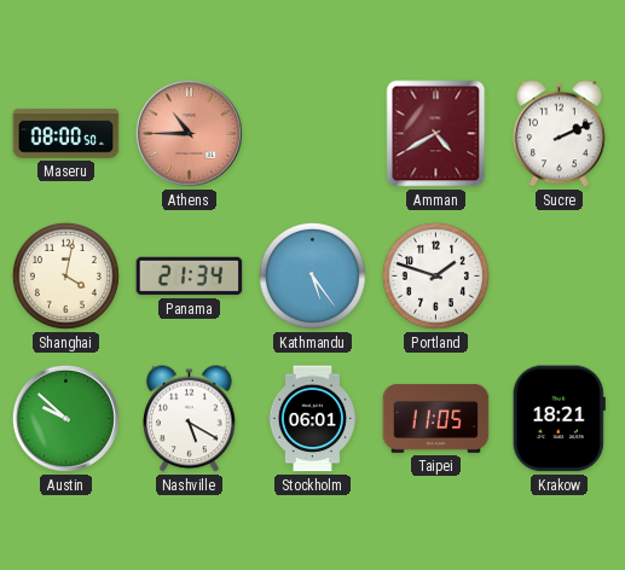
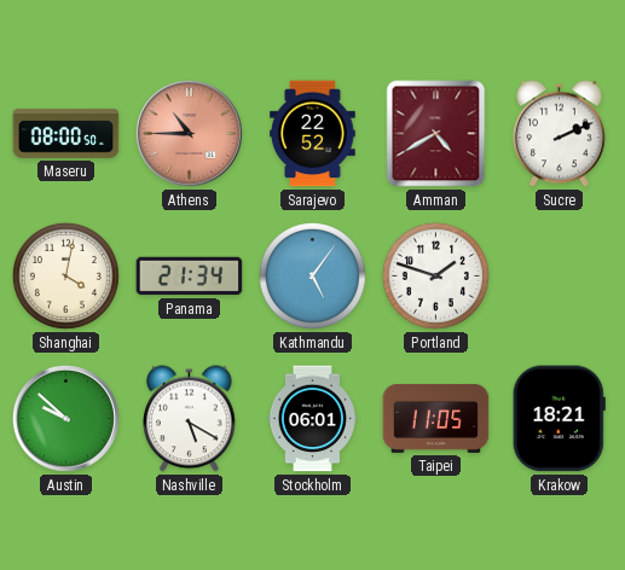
Sarajevo: none -> 22:52 (313, 134)
Kathmandu: 5:24 -> 5:06 (312, 275)
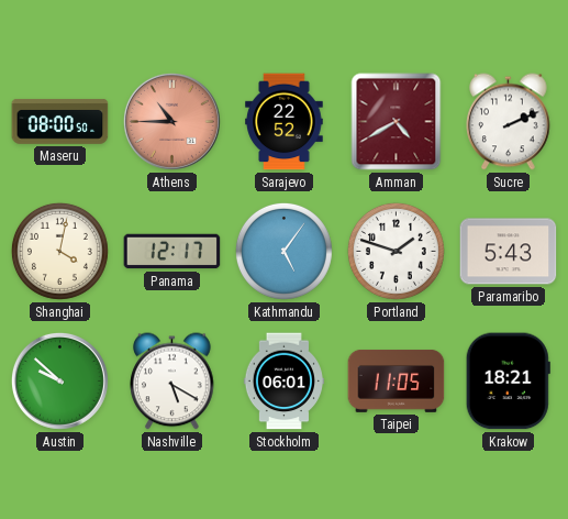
Panama: 21:34 -> 12:17 (172, 252)
Paramaribo: none -> 5:43 (509, 252)
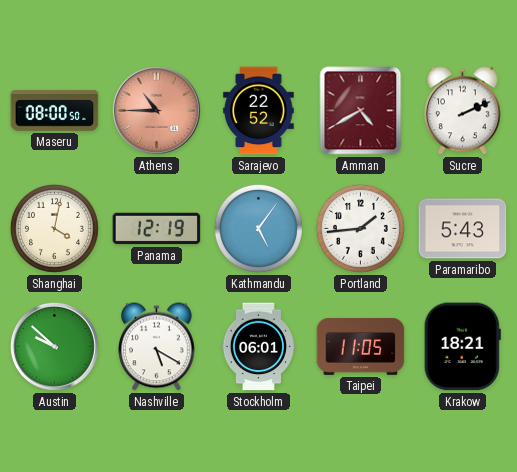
Panama: 12:17 -> 12:19 (157, 229)
Portland: 1:48 -> 1:44 (360, 228)
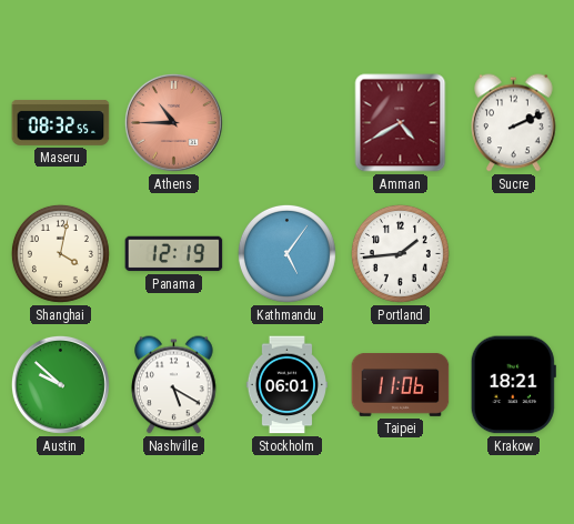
Maseru: 08:00 -> 08:32 (61, 123)
Sarajevo: 22:52 -> none (259, 111)
Paramaribo: 5:43 -> none (463, 229)
Taipei: 11:05 -> 11:06 (401, 385)
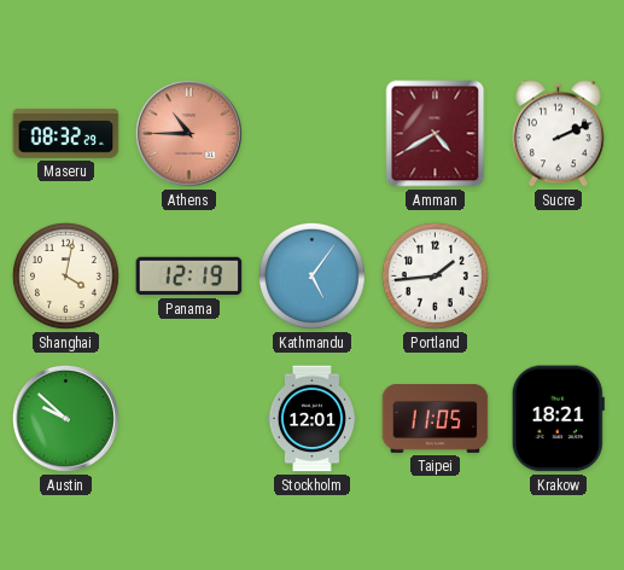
Maseru: 08:32:55 -> 08:32:29 (66, 134)
Nashville: 5:20 -> none (174, 385)
Stockholm: 06:01 -> 12:01 (311, 419)
Taipei: 11:06 -> 11:05 (436, 419)
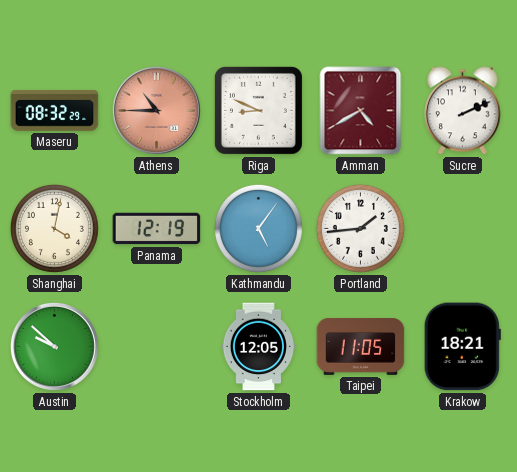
Riga: none -> 8:49 (258, 110)
Stockholm: 12:01 -> 12:05 (258, 347)
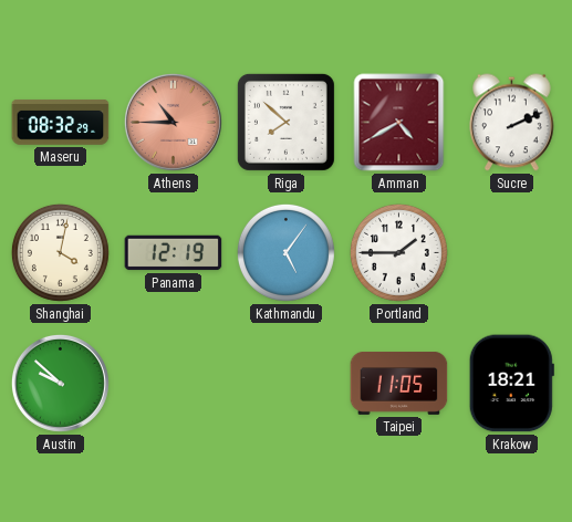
Riga: 8:49 -> 7:52 (285, 122)
Portland: 1:44 -> 1:45 (398, 252)
Stockholm: 12:05 -> none (258, 347)
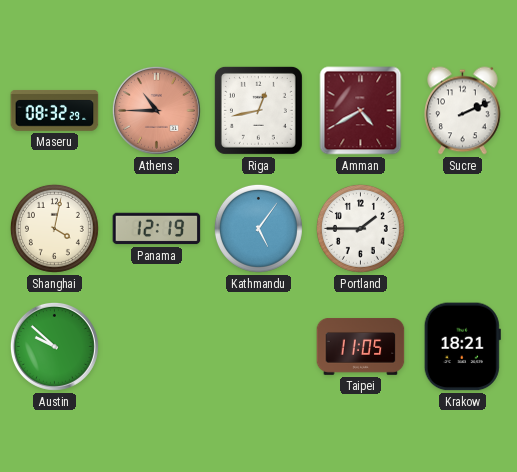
Riga: 7:52 -> 12:43 (258, 110)
